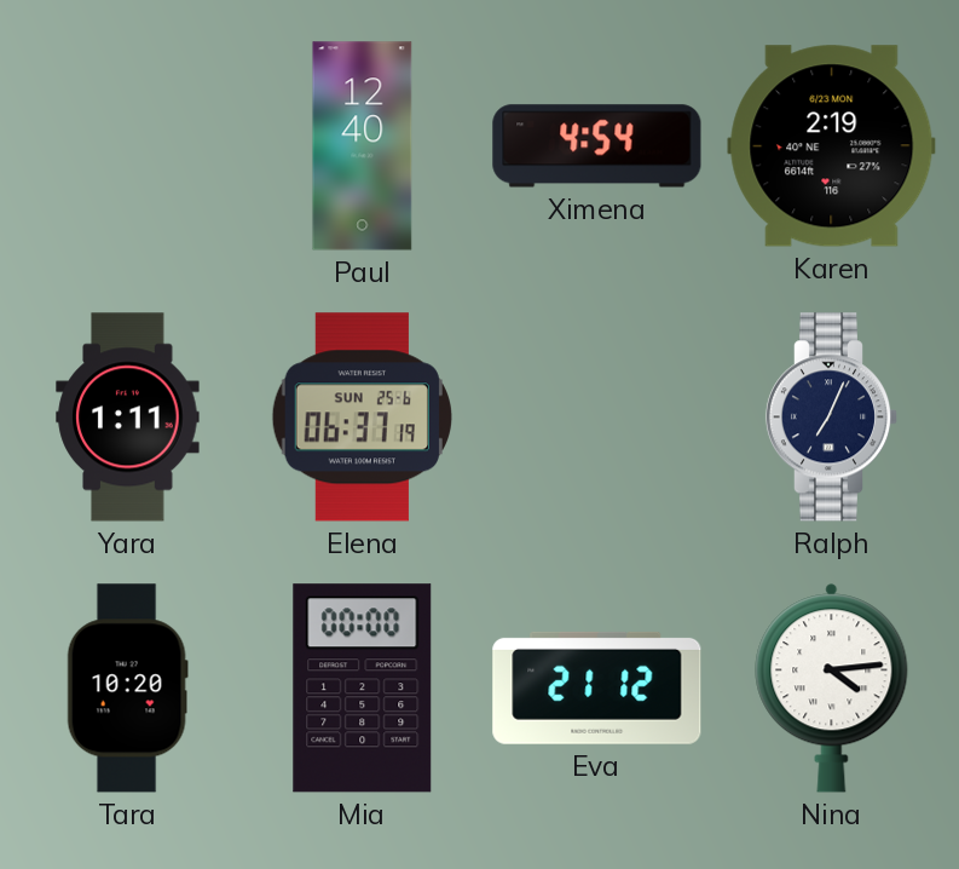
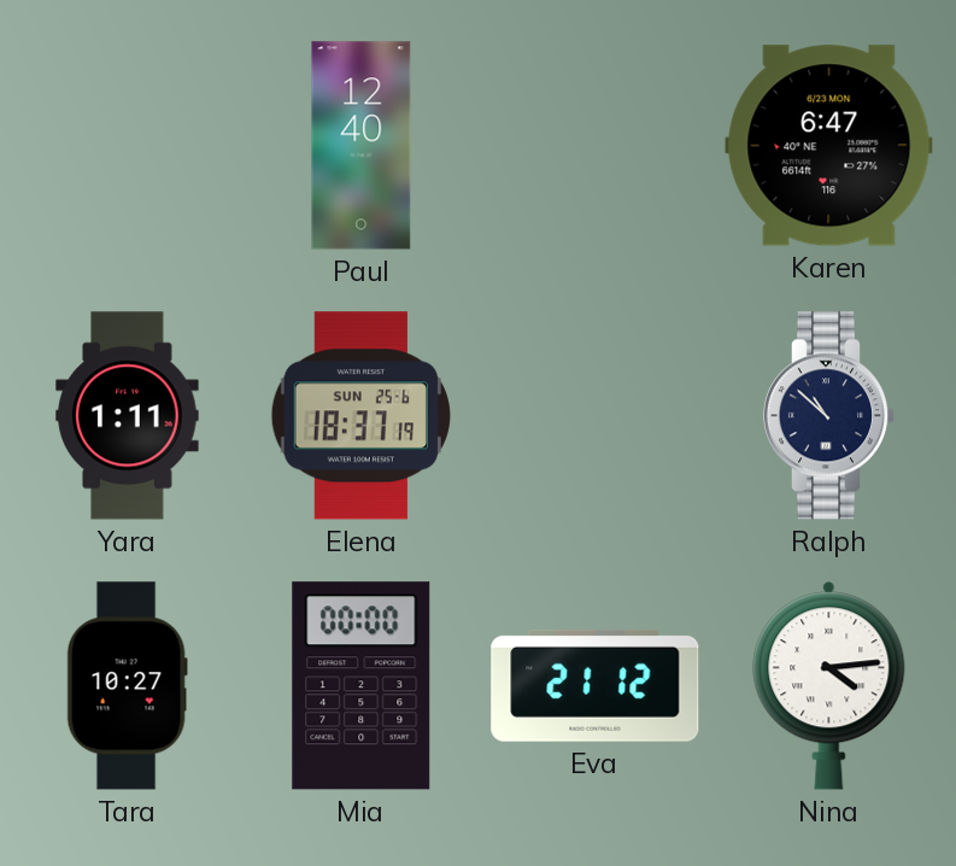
Ximena: 4:54 -> none (597, 146)
Karen: 2:19 -> 6:47 (829, 146)
Elena: 06:37 -> 18:37 (360, 416)
Ralph: 7:04 -> 10:52 (829, 416)
Tara: 10:20 -> 10:27 (127, 686)
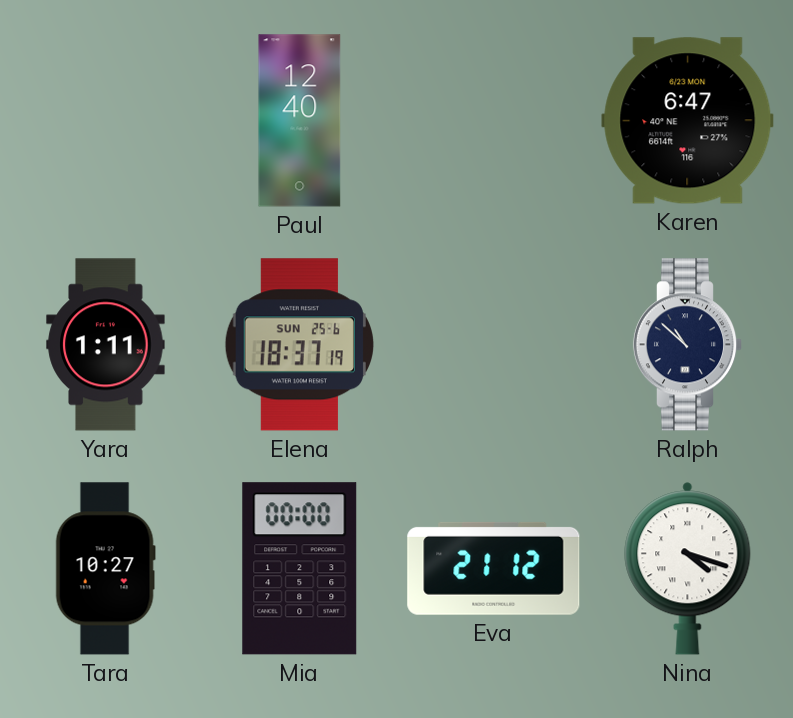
Nina: 4:14 -> 4:18 (688, 569)
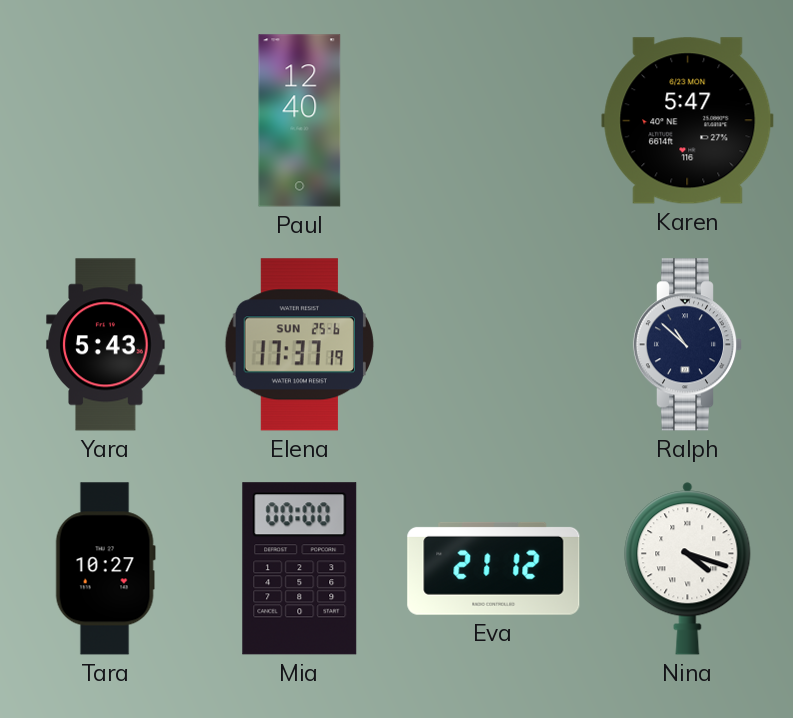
Karen: 6:47 -> 5:47 (688, 121)
Yara: 1:11 -> 5:43 (106, 345)
Elena: 18:37 -> 17:37 (299, 345)
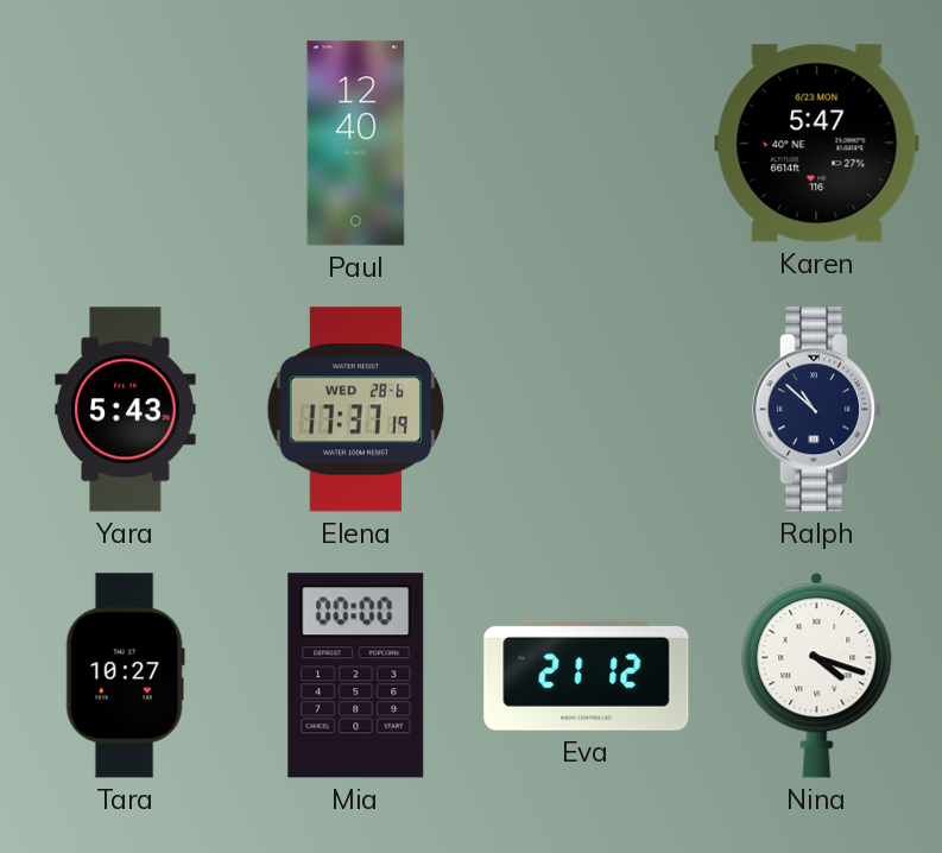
Elena date: SUN 25-6 -> WED 28-6 (355, 410)
